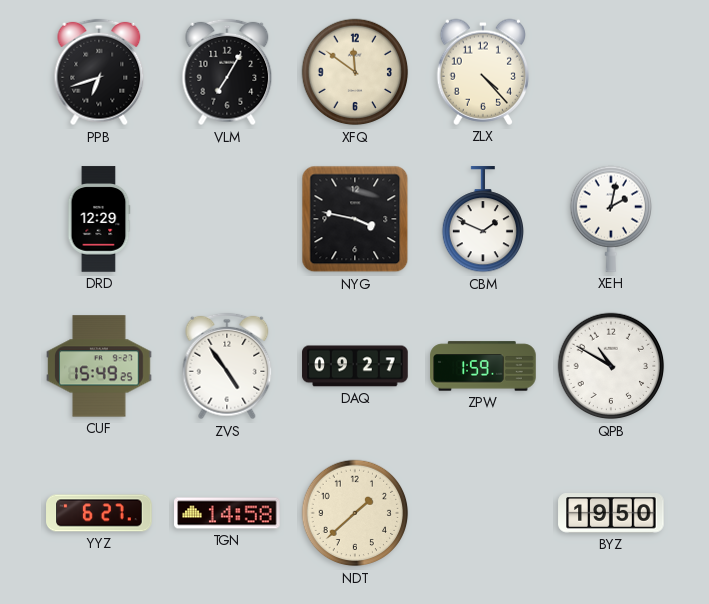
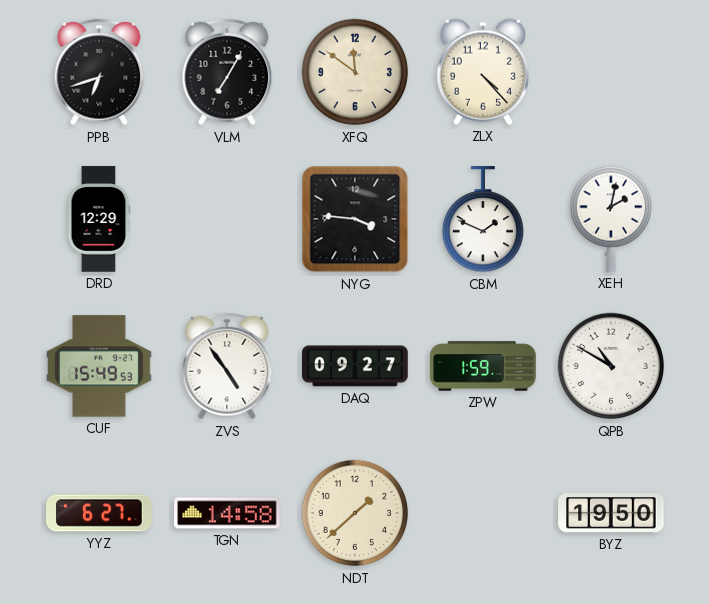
NYG: 3:47 -> 3:46 (355, 219)
CUF: 15:49:25 -> 15:49:53 (99, 366)
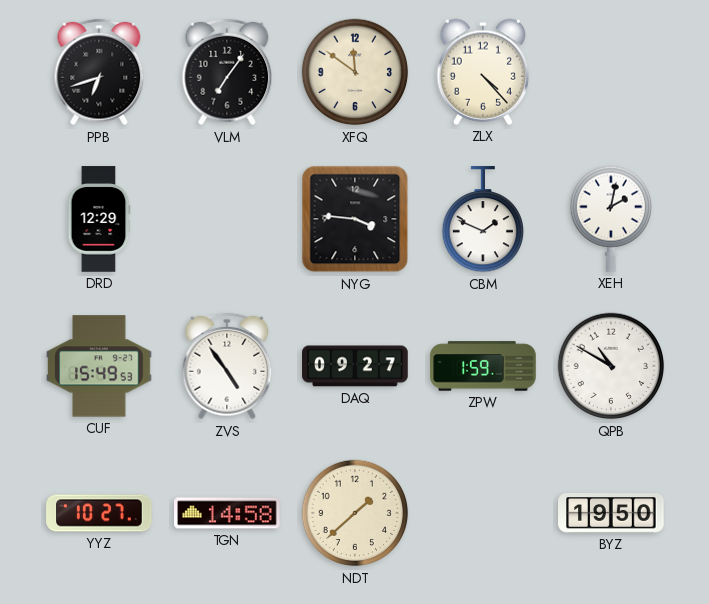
VLM: 7:05 -> 7:06 (227, 72)
YYZ: 6:27 -> 10:27 (99, 513)
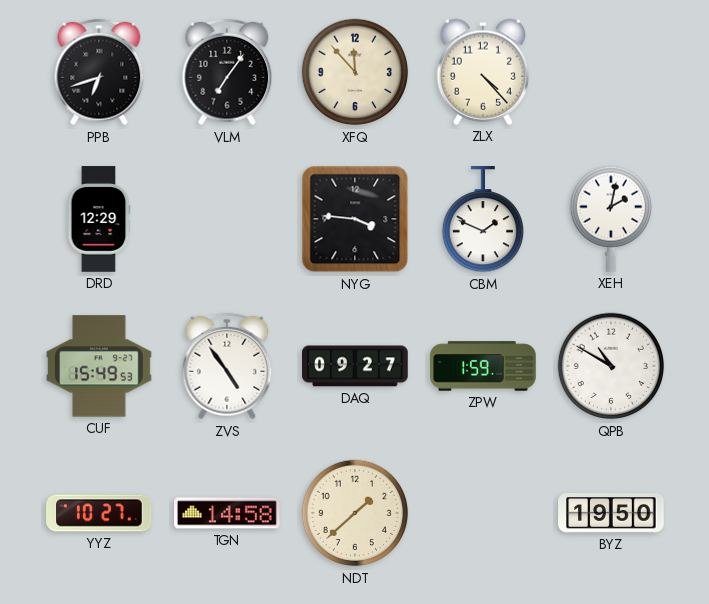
XFQ: 11:51 -> 11:53 (355, 72)
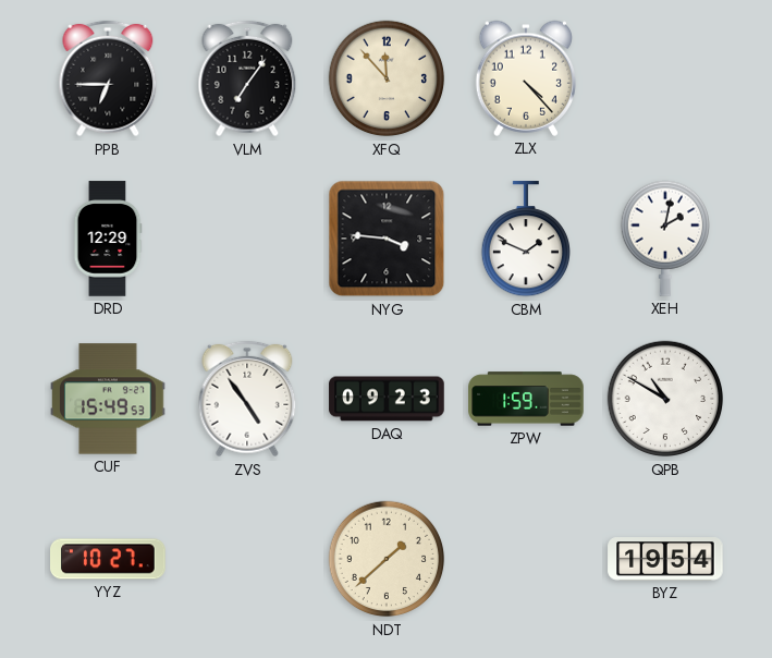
PPB: 6:42 -> 6:45 (108, 78)
DAQ: 09:27 -> 09:23 (387, 399)
TGN: 14:58 -> none (227, 513)
BYZ: 19:50 -> 19:54 (665, 559)
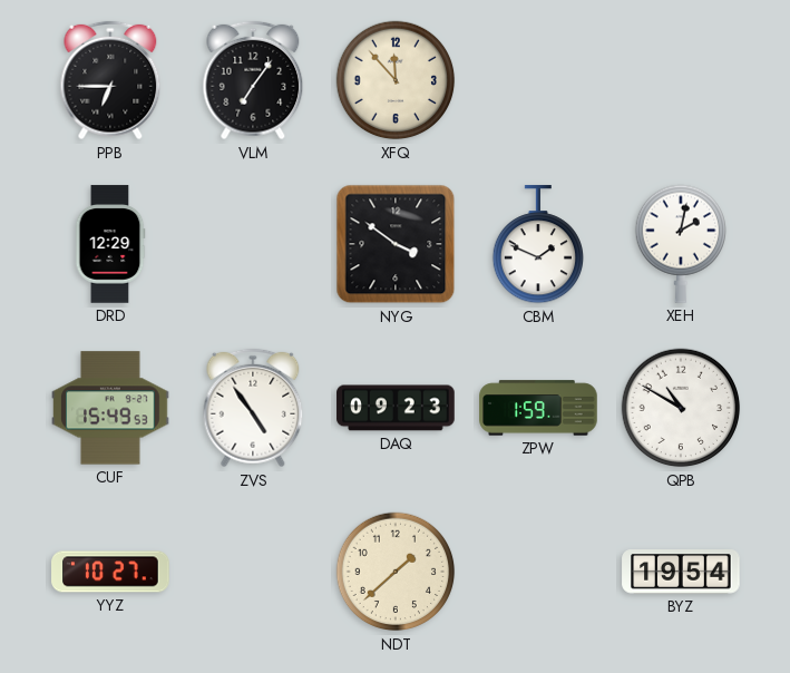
ZLX: 4:23 -> none (525, 78)
NYG: 3:46 -> 3:51 (396, 244)
